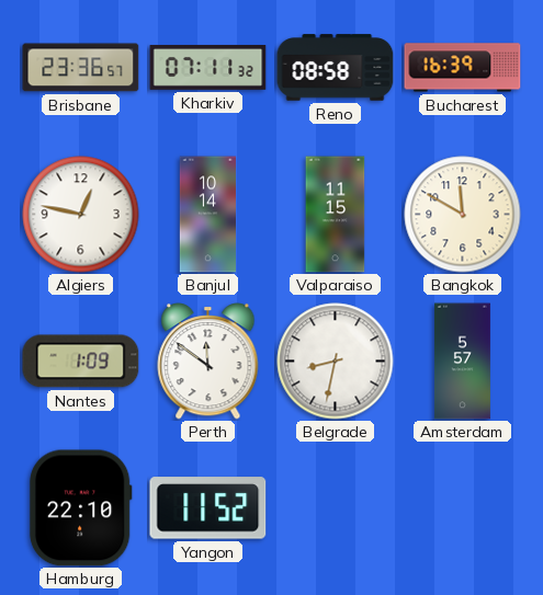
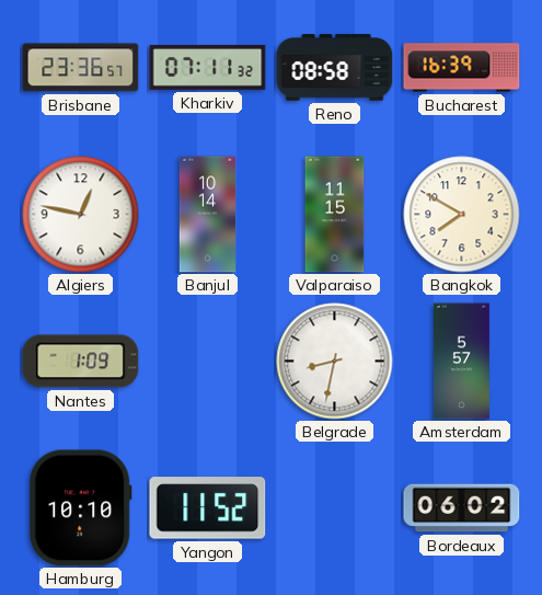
Bangkok: 11:50 -> 7:50 (462, 215)
Perth: 11:51 -> none (208, 362)
Hamburg: 22:10 -> 10:10 (80, 508)
Bordeaux: none -> 06:02 (462, 508)
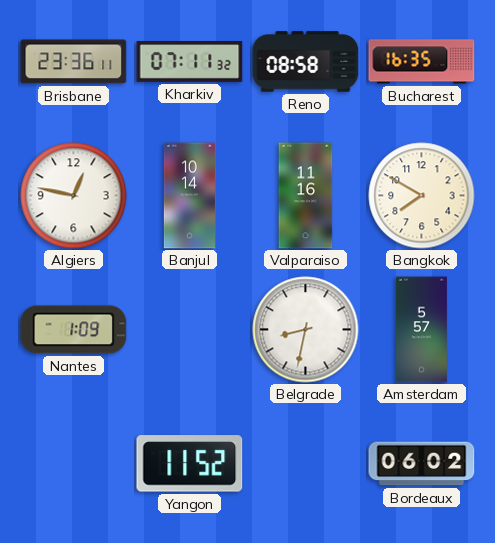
Brisbane: 23:36:57 -> 23:36:11 (74, 62)
Bucharest: 16:39 -> 16:35 (422, 62)
Valparaiso: 11:15 -> 11:16 (306, 196)
Hamburg: 10:10 -> none (80, 508)
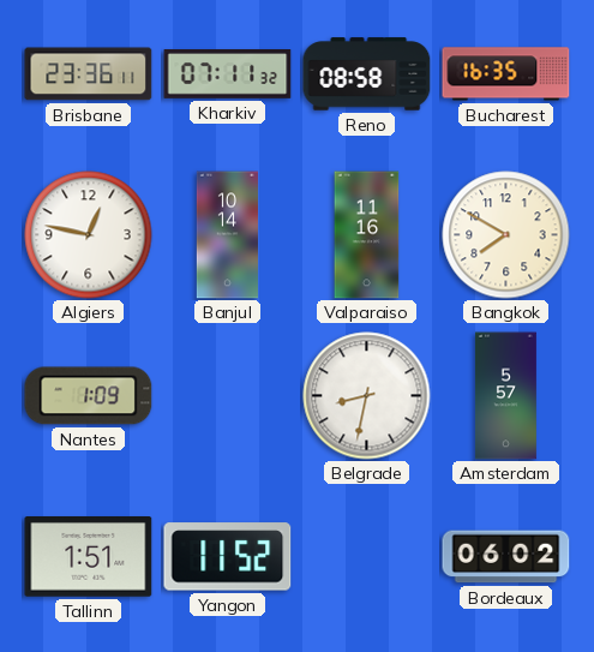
Tallinn: none -> 1:51 (89, 557)
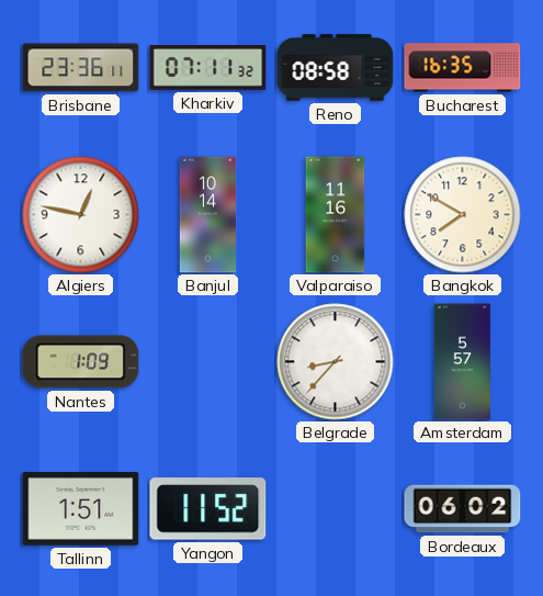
Belgrade: 8:32 -> 8:37 (336, 362)
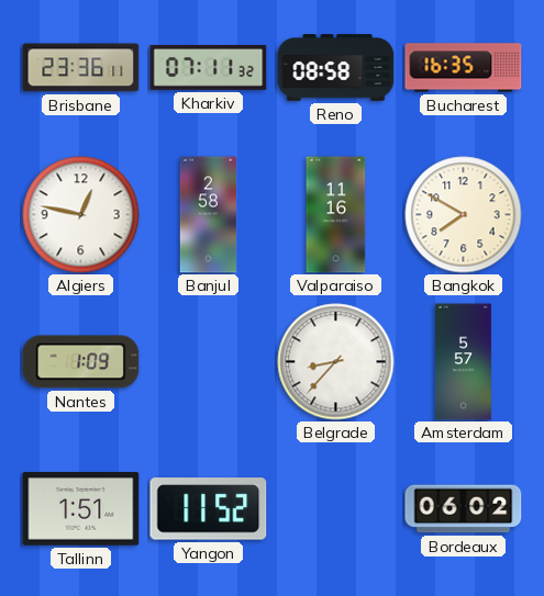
Banjul: 10:14 -> 2:58 (208, 215)
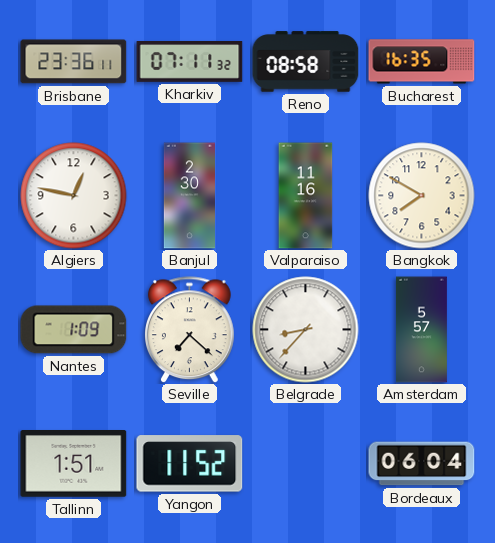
Banjul: 2:58 -> 2:30 (189, 196)
Seville: none -> 7:22 (190, 330)
Bordeaux: 06:02 -> 06:04 (422, 464)
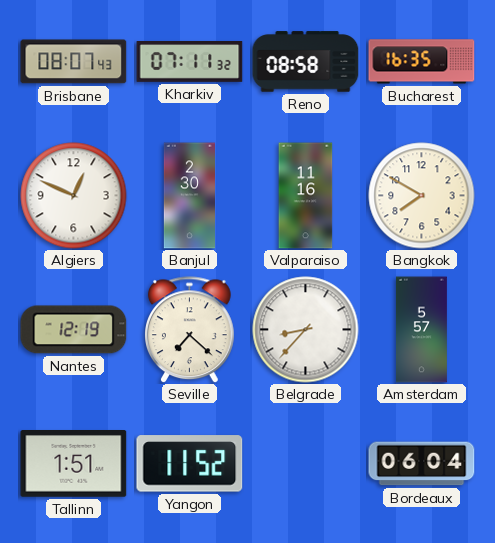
Brisbane: 23:36 -> 08:07 (74, 62)
Algiers: 12:47 -> 12:49 (74, 196)
Nantes: 1:09 -> 12:19 (74, 330)
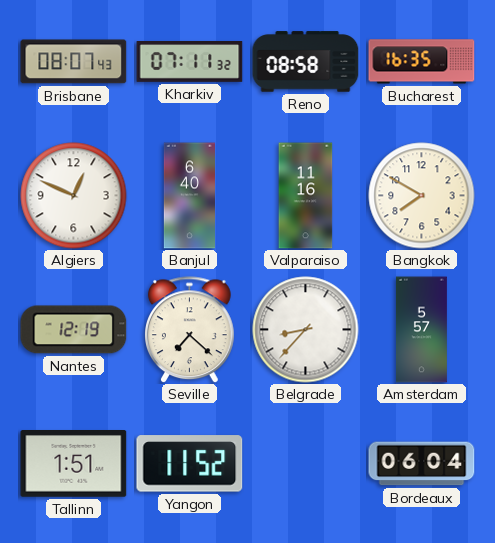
Banjul: 2:30 -> 6:40 (189, 196)
